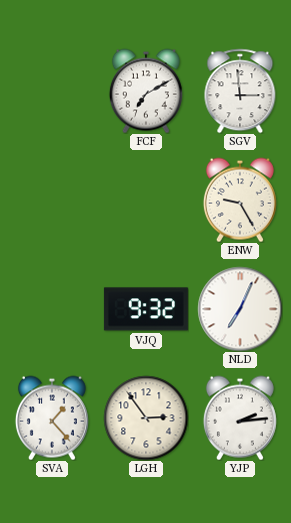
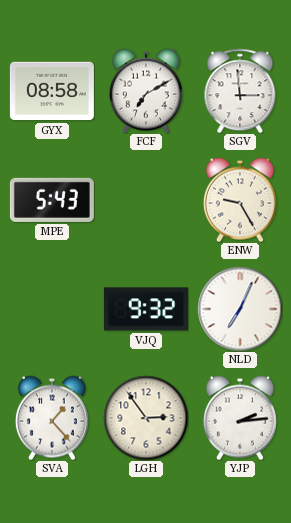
GYX: none -> 08:58 (52, 91)
MPE: none -> 5:43 (52, 200)
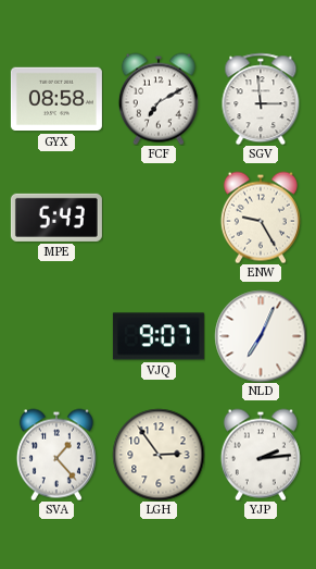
VJQ: 9:32 -> 9:07 (159, 336)
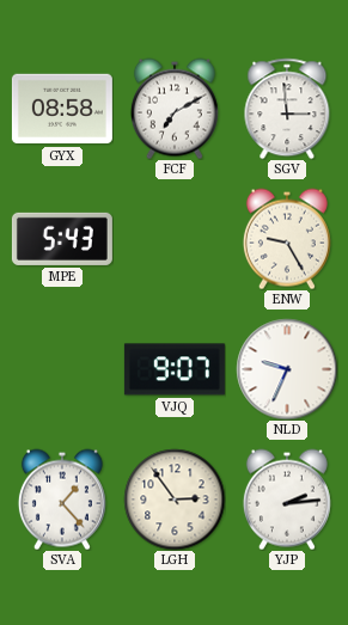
NLD: 7:04 -> 9:34 (287, 369)
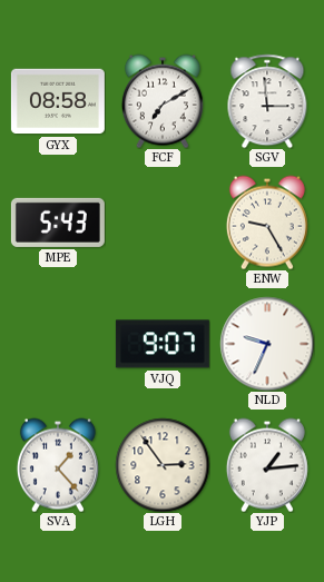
YJP: 2:14 -> 1:14 (267, 465)
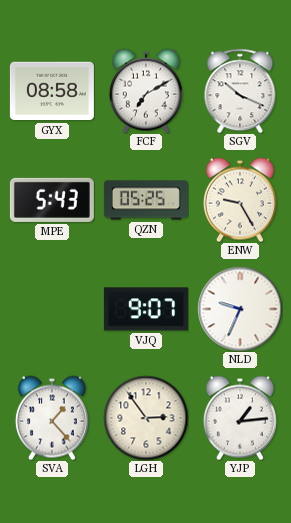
SGV: 2:59 -> 10:19 (240, 91)
QZN: none -> 05:25 (146, 200)
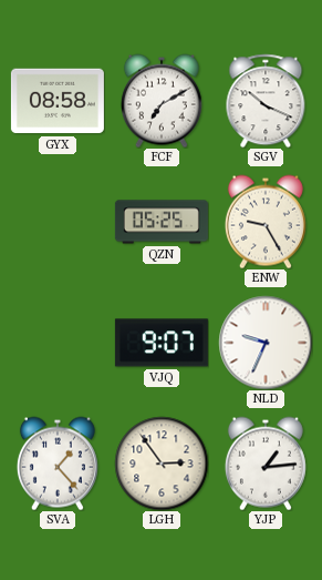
MPE: 5:43 -> none (52, 200)
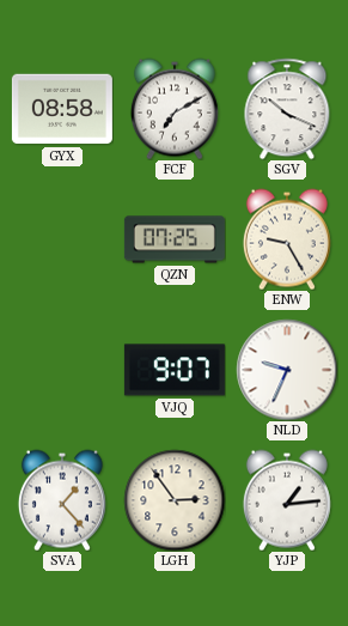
QZN: 05:25 -> 07:25 (175, 239)
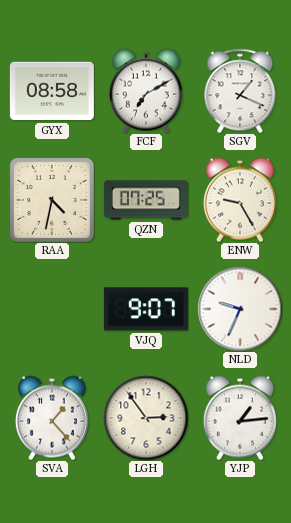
SGV: 10:19 -> 1:19 (240, 91)
RAA: none -> 4:32 (52, 200)
